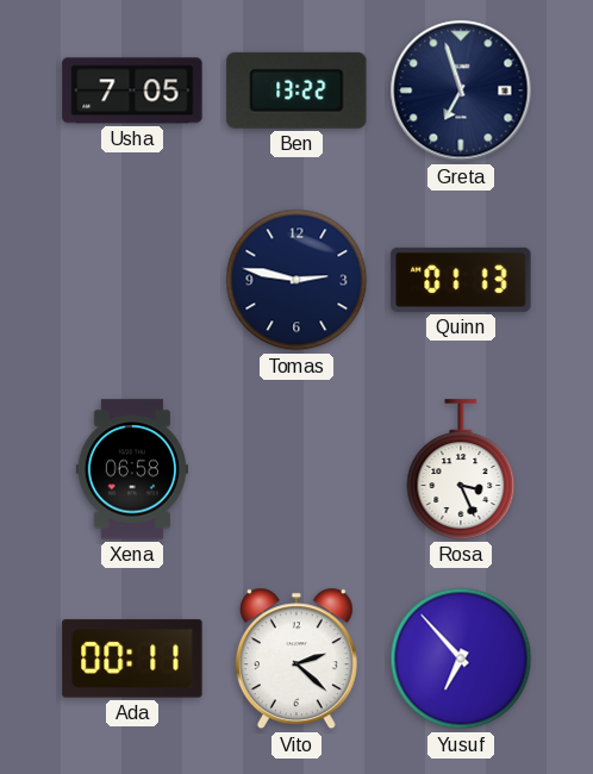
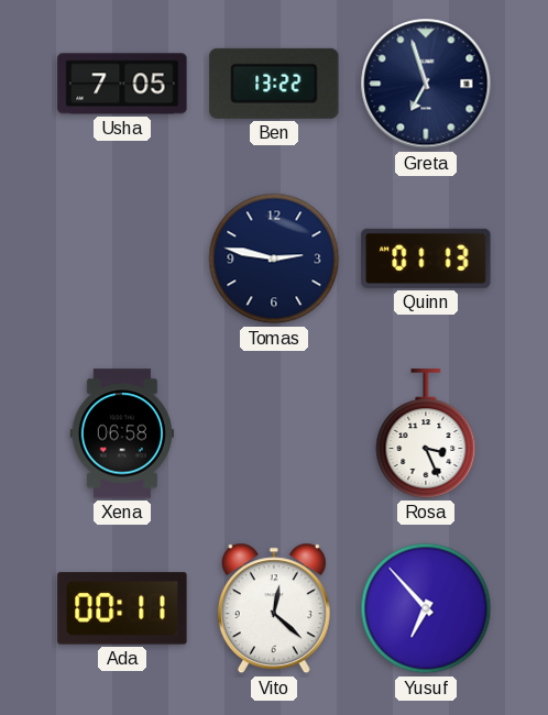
Vito: 2:22 -> 12:22 (274, 608)
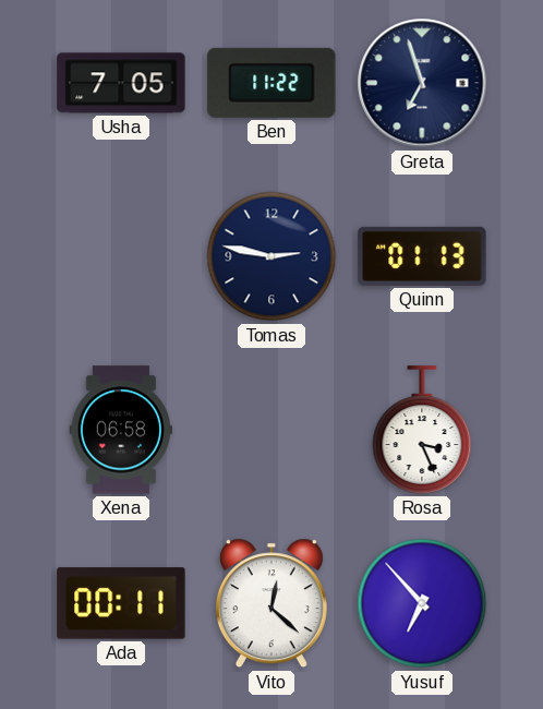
Ben: 13:22 -> 11:22 (271, 83)
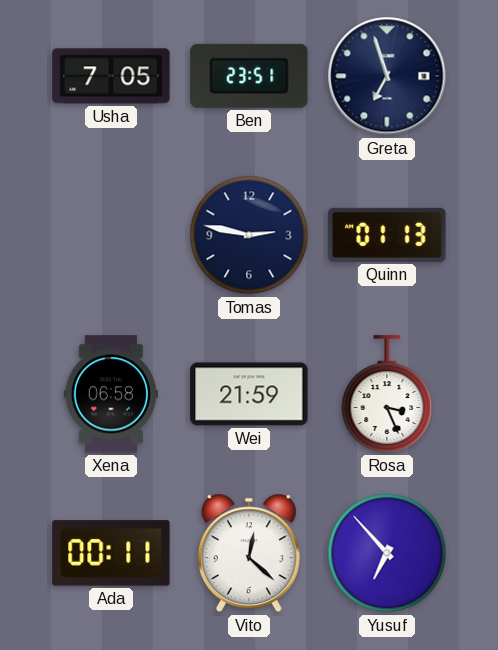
Ben: 11:22 -> 23:51 (249, 76)
Wei: none -> 21:59 (249, 394)
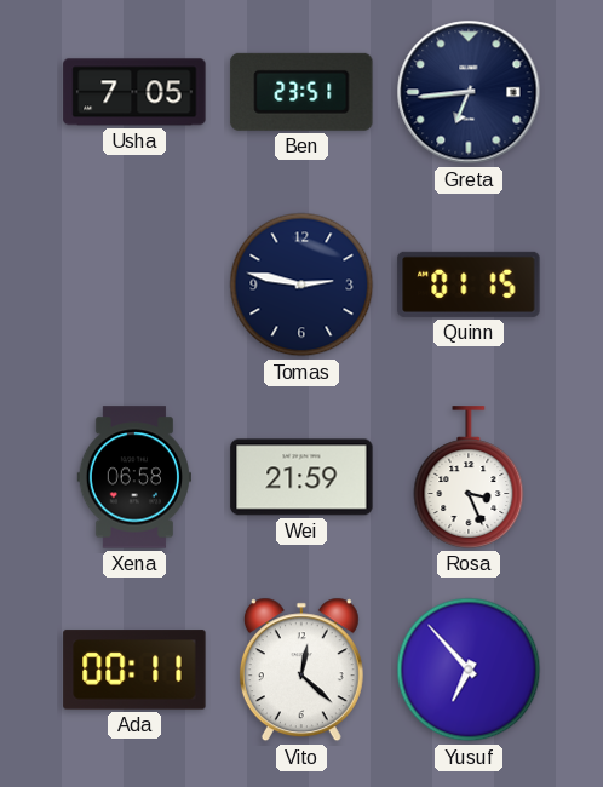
Greta: 6:57 -> 6:44 (469, 92)
Quinn: 01:13 -> 01:15 (469, 285)
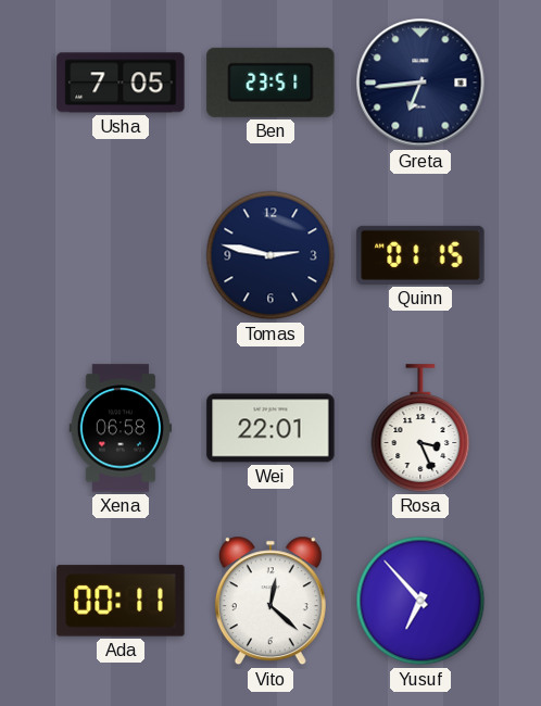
Wei: 21:59 -> 22:01 (270, 428)
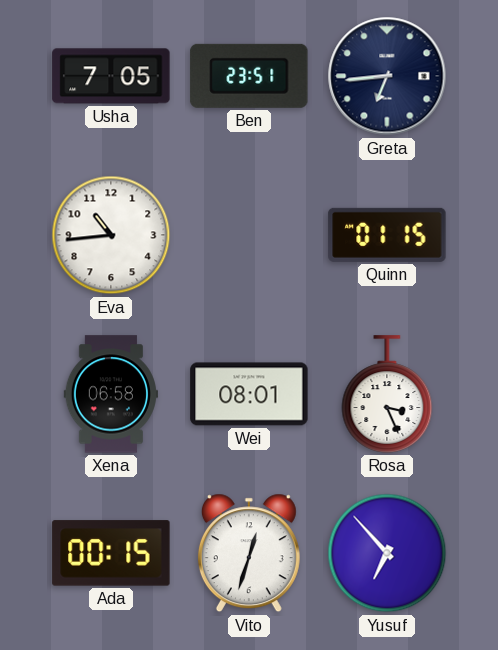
Eva: none -> 10:44 (111, 235)
Tomas: 2:47 -> none (270, 255)
Wei: 22:01 -> 08:01 (249, 394)
Ada: 00:11 -> 00:15 (111, 553)
Vito: 12:22 -> 12:33 (249, 553)
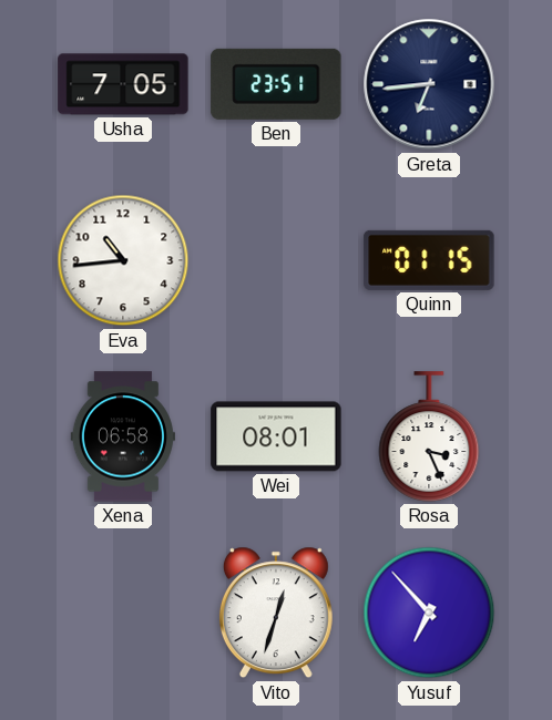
Ada: 00:15 -> none (111, 553)
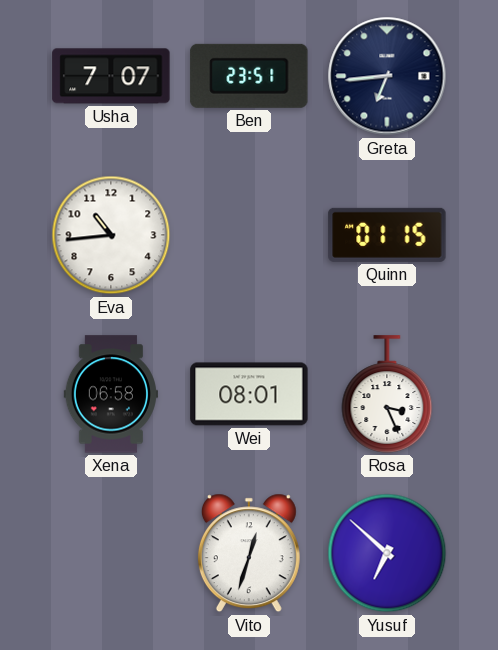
Usha: 7:05 -> 7:07 (111, 76)
Yusuf: 6:53 -> 6:52 (387, 553)
